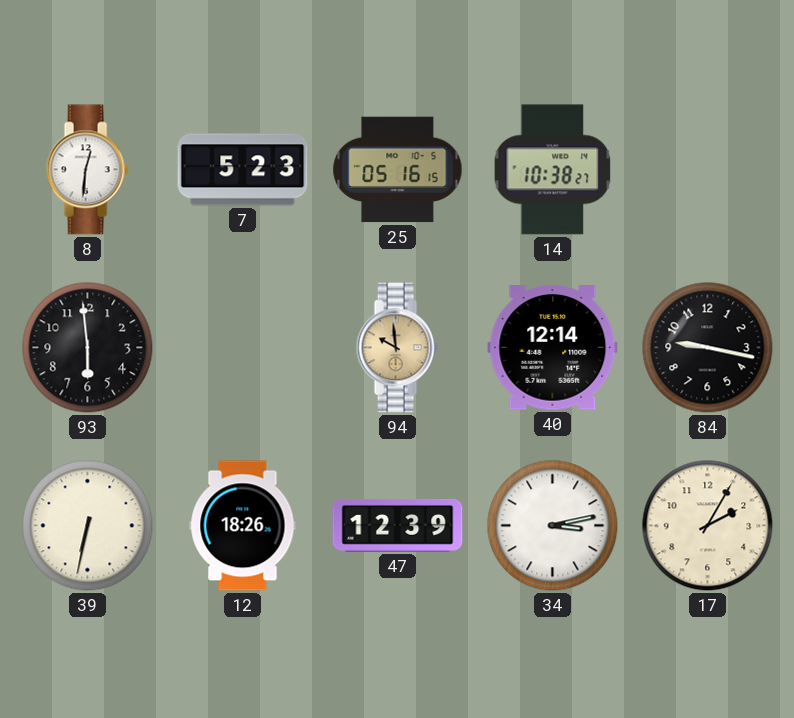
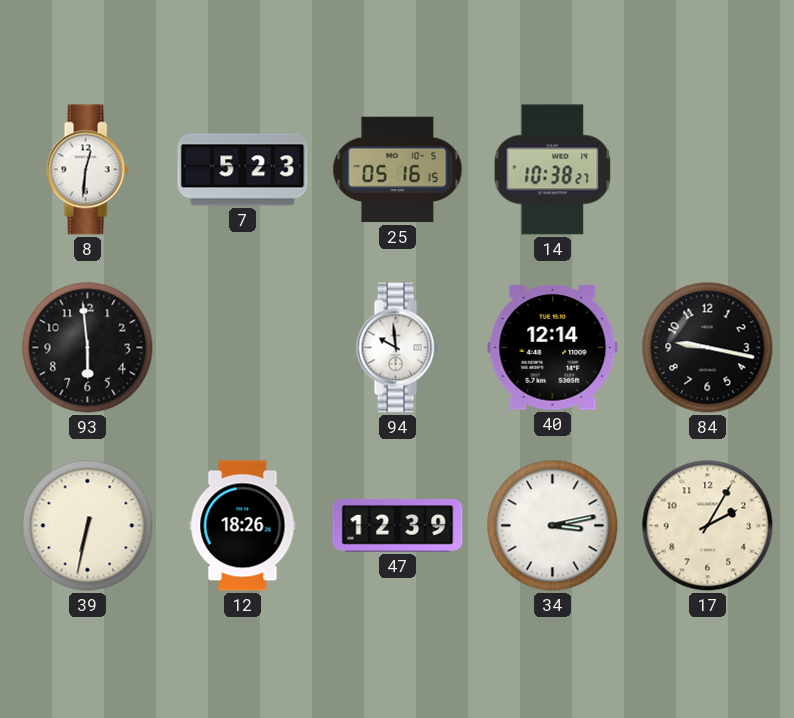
94 dial: champagne -> white (397, 348)
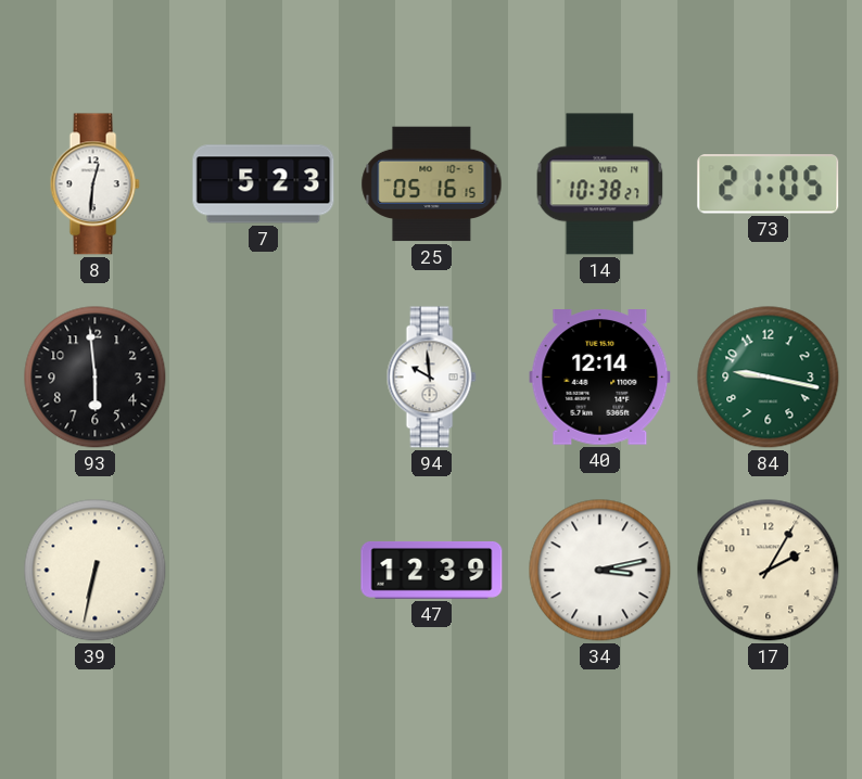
73: none -> 21:05 (769, 184)
84 dial: black -> green (769, 378)
12: 18:26 -> none (243, 526)
